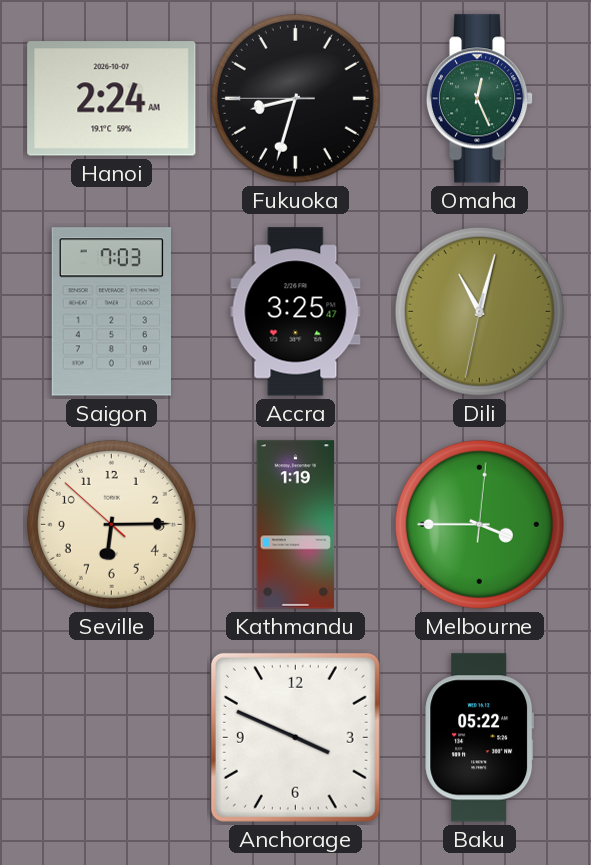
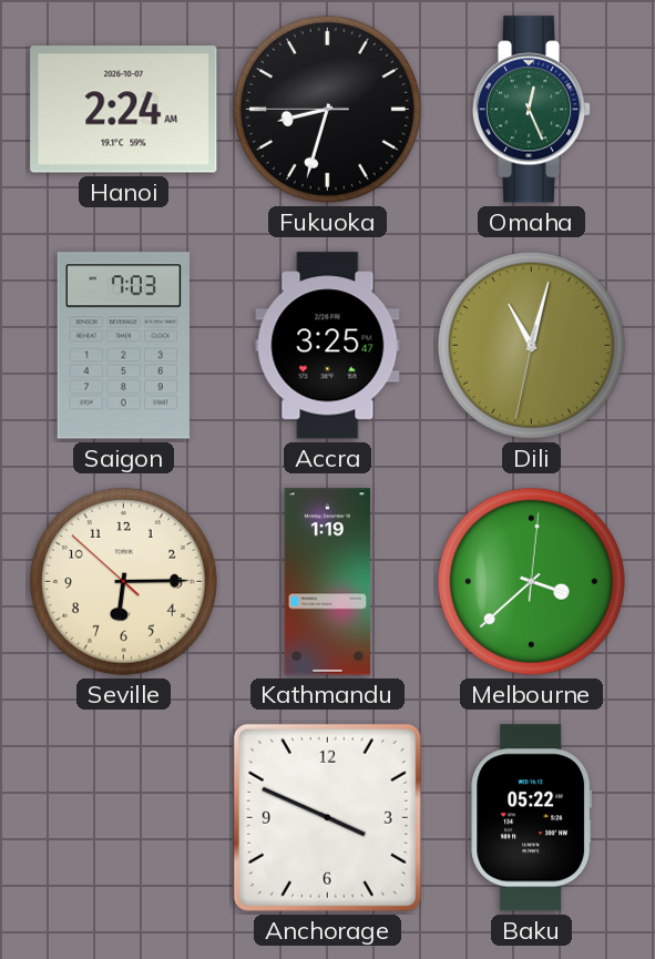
Melbourne: 3:45 -> 3:38 (531, 581)
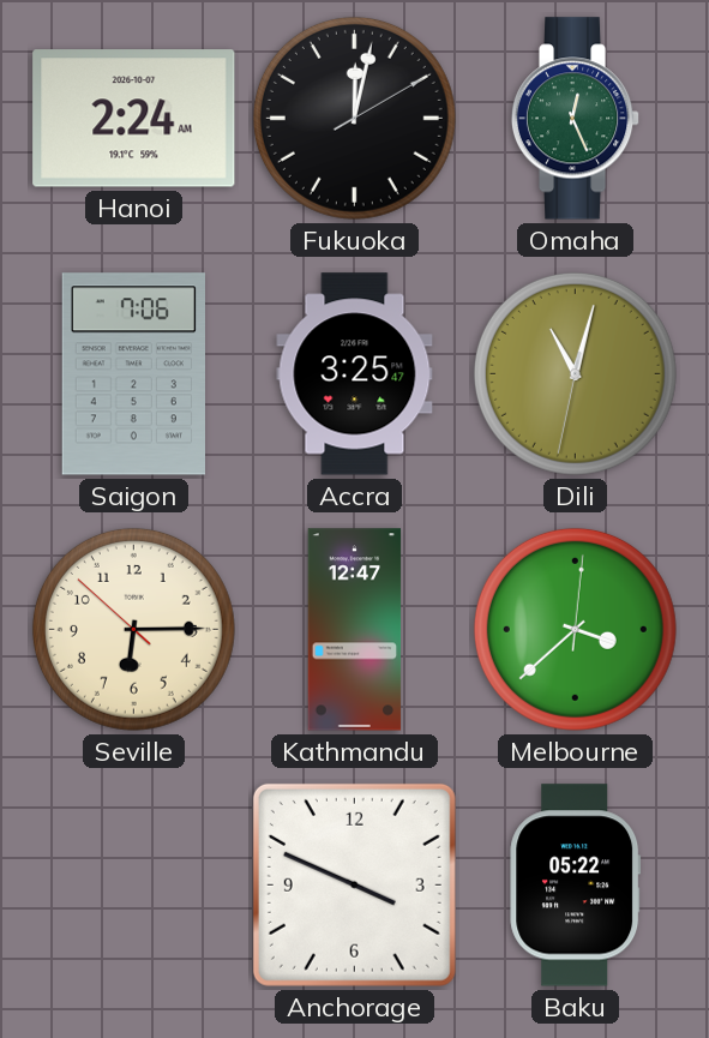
Fukuoka: 8:32 -> 12:02 (354, 118)
Saigon: 7:03 -> 7:06 (133, 374)
Kathmandu: 1:19 -> 12:47 (355, 630)
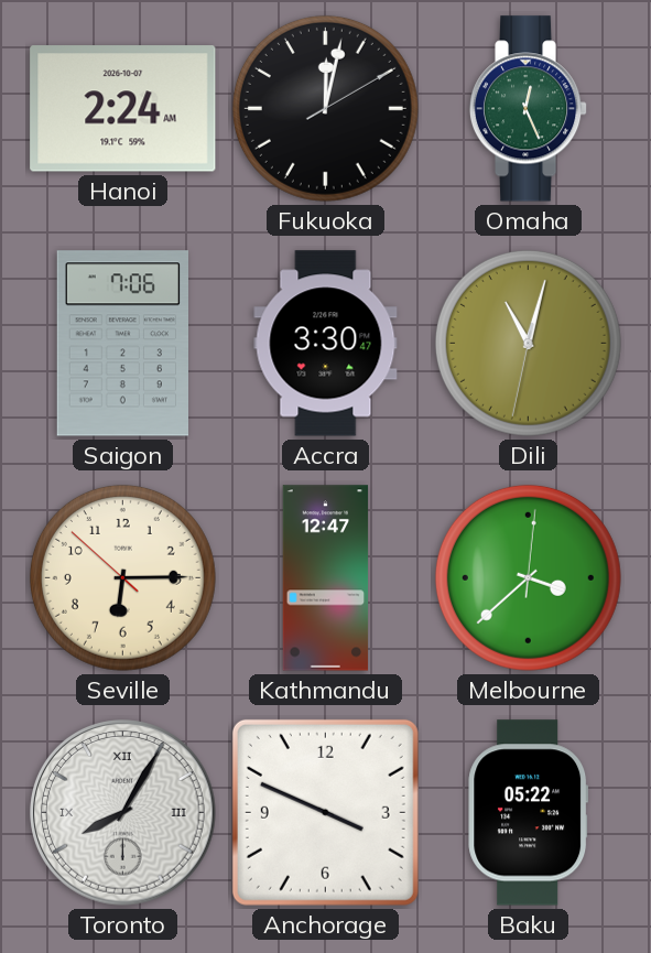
Accra: 3:25 -> 3:30 (326, 344)
Toronto: none -> 8:05 (123, 813)
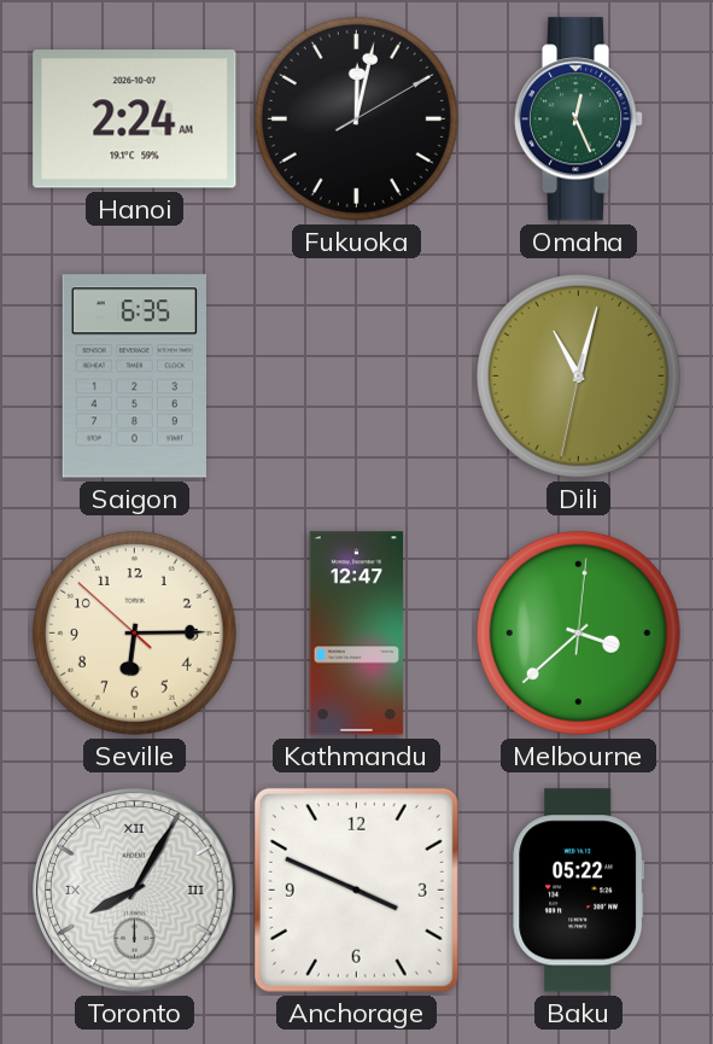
Saigon: 7:06 -> 6:35 (134, 377)
Accra: 3:30 -> none (326, 344)
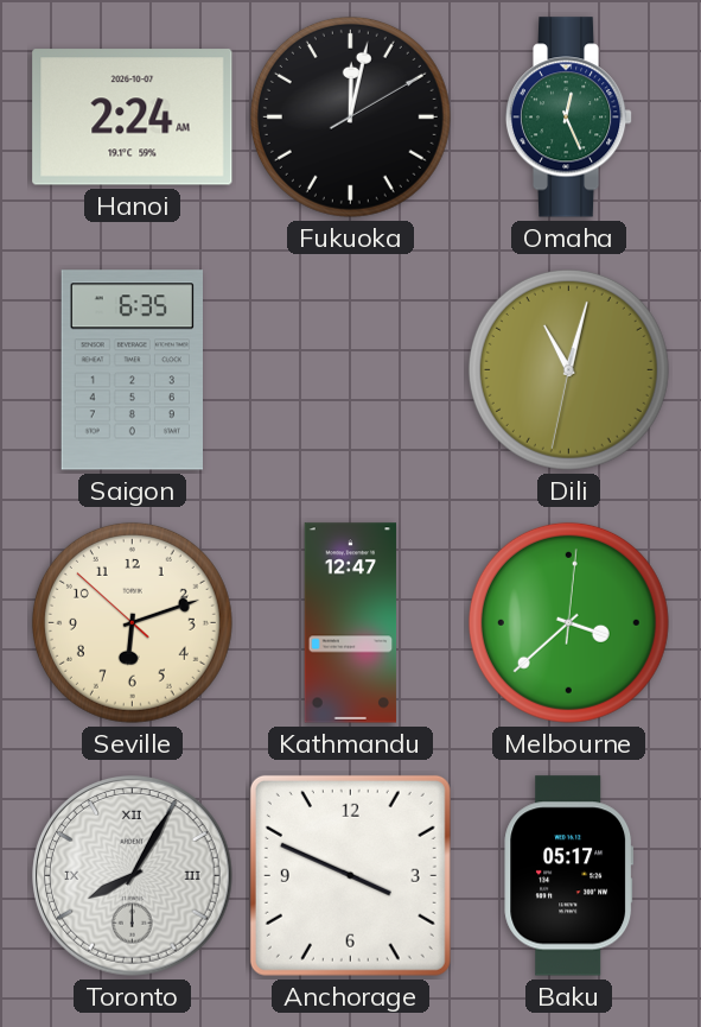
Seville: 6:14 -> 6:11 (132, 622)
Baku: 05:22 -> 05:17 (569, 876)
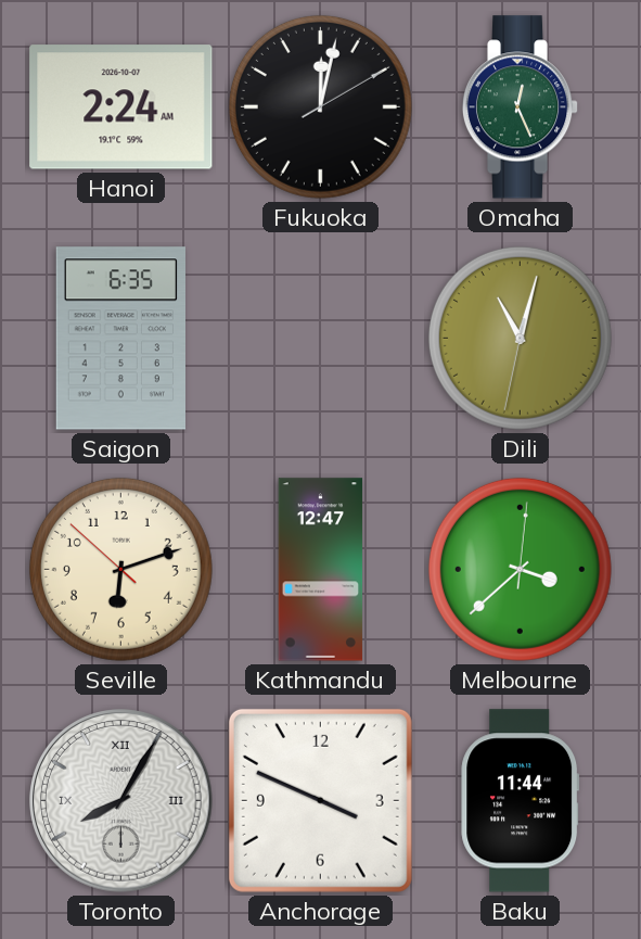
Baku: 05:17 -> 11:44 (521, 801)
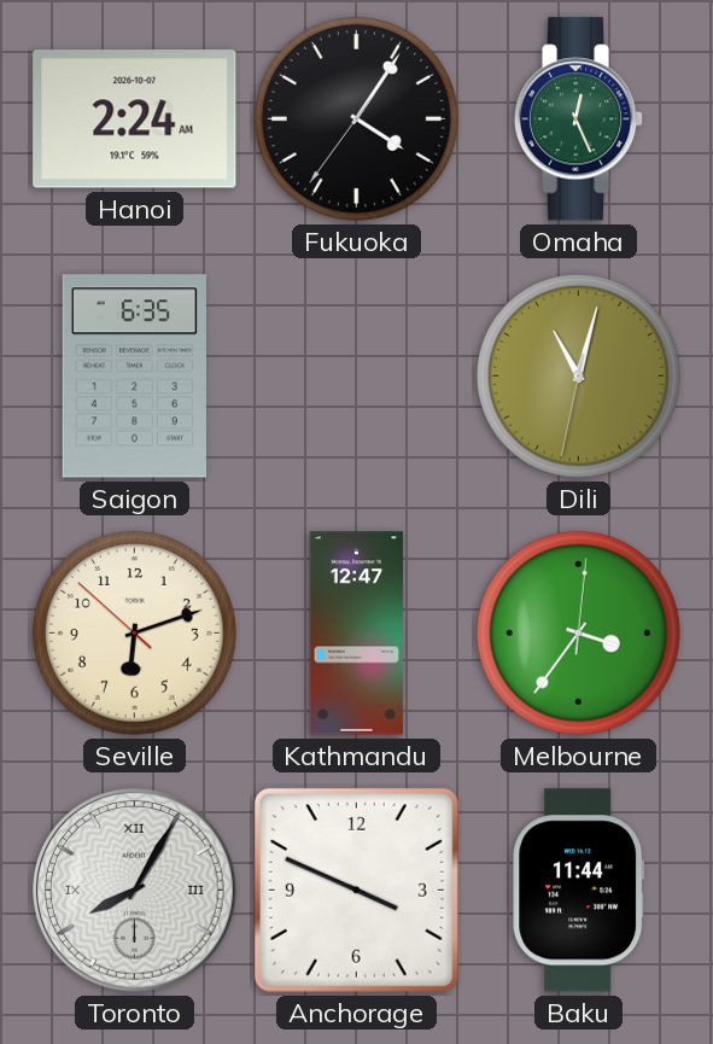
Fukuoka: 12:02 -> 4:05 (356, 118)
Melbourne: 3:38 -> 3:36 (578, 632)
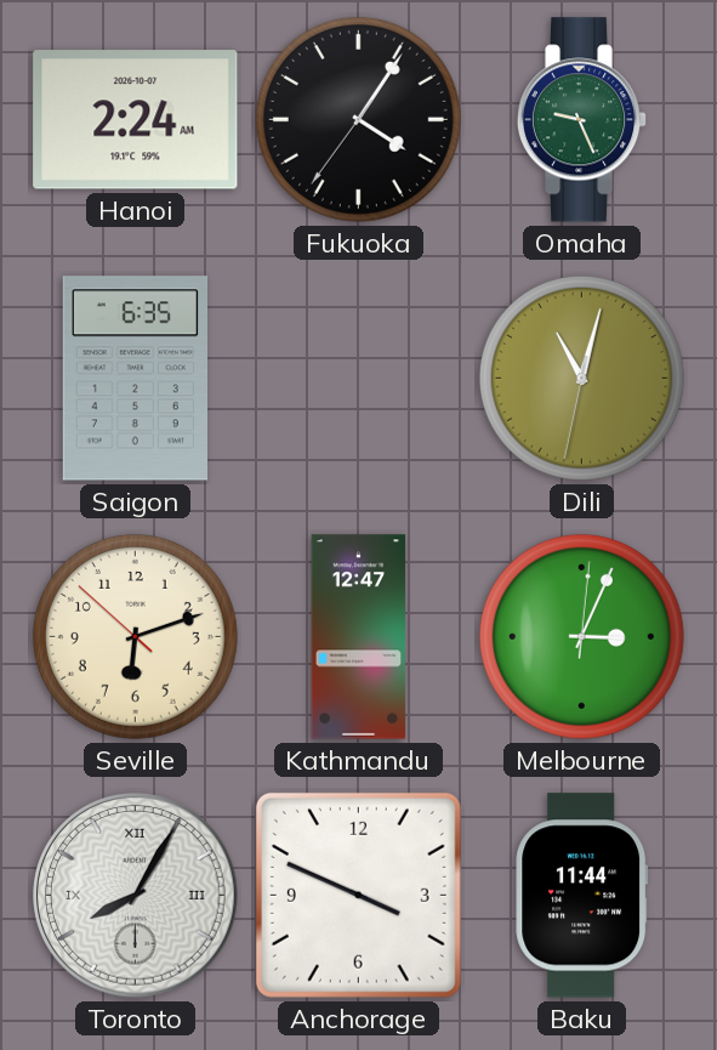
Omaha: 12:26 -> 9:26 (582, 120)
Melbourne: 3:36 -> 3:04 (581, 636)
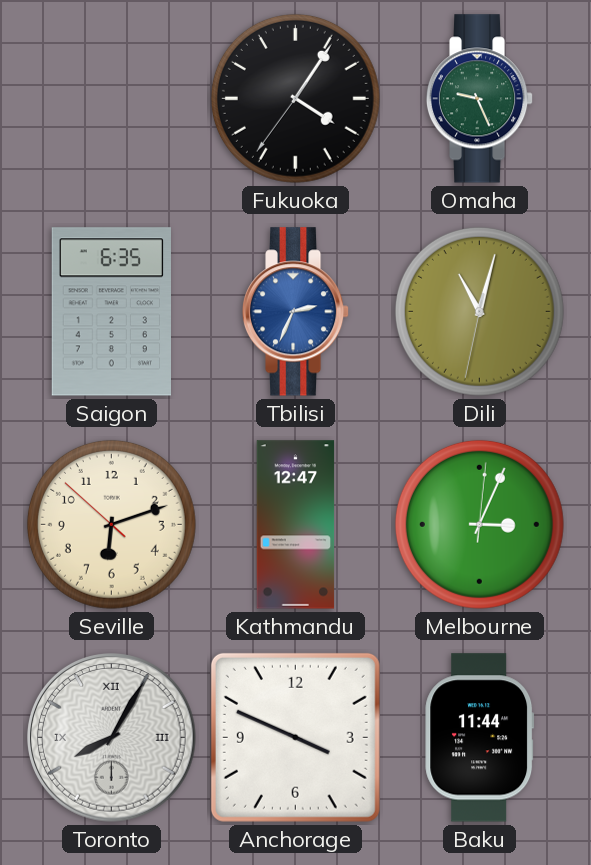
Hanoi: 2:24 -> none (136, 120)
Tbilisi: none -> 2:34 (296, 312)
